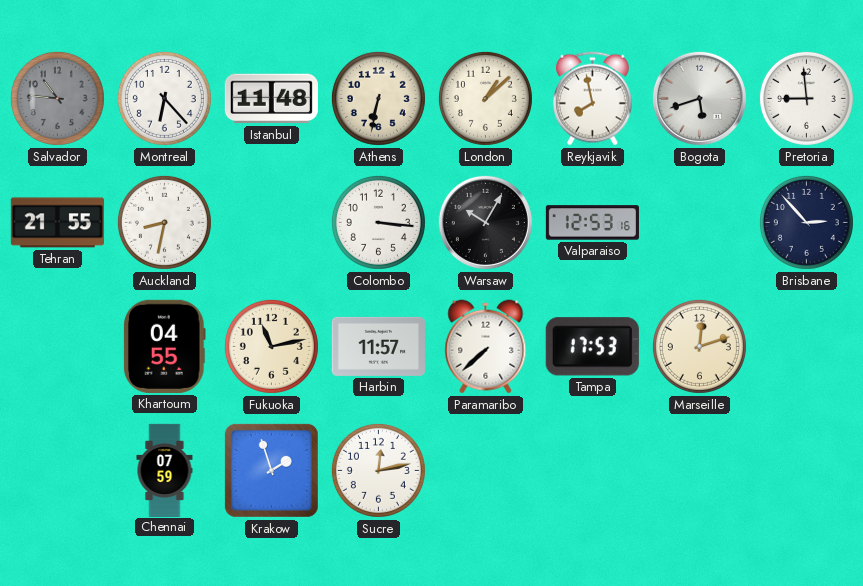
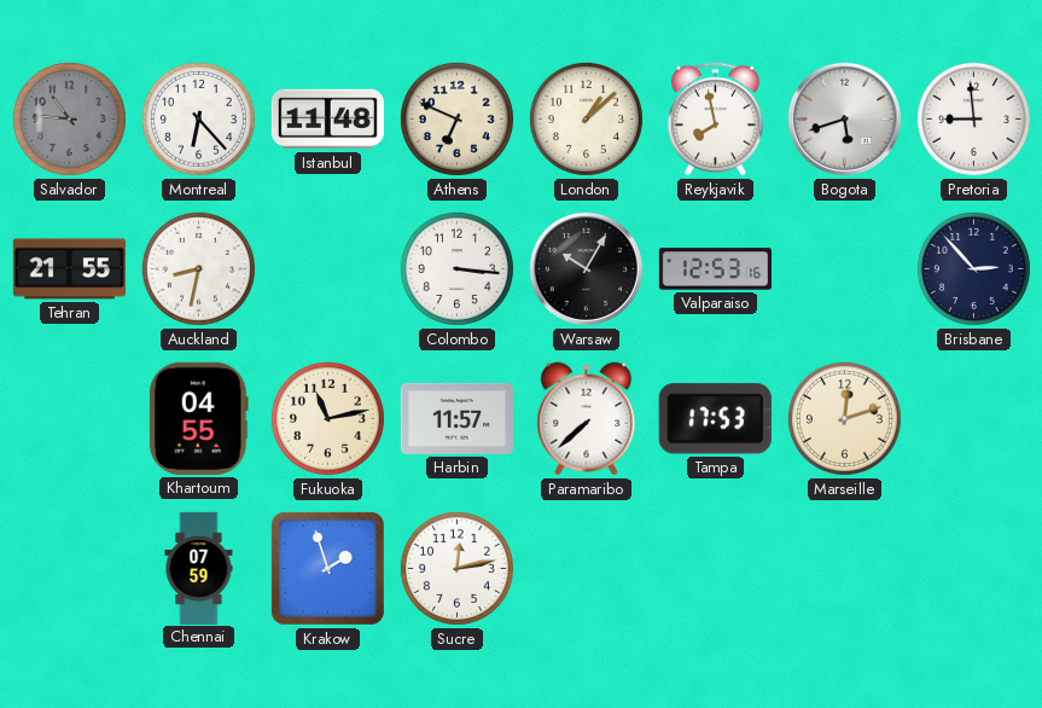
Athens: 6:32 -> 6:49 (456, 118)
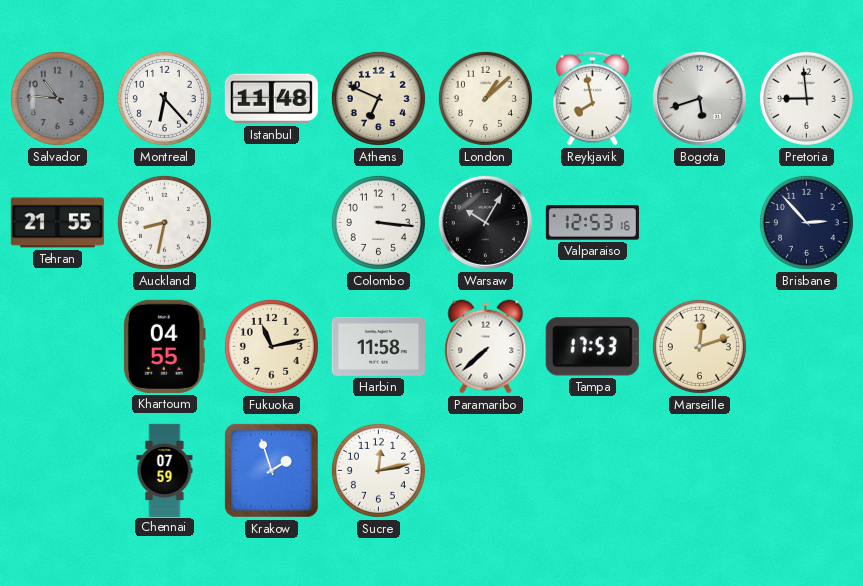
Harbin: 11:57 -> 11:58 (378, 346)
